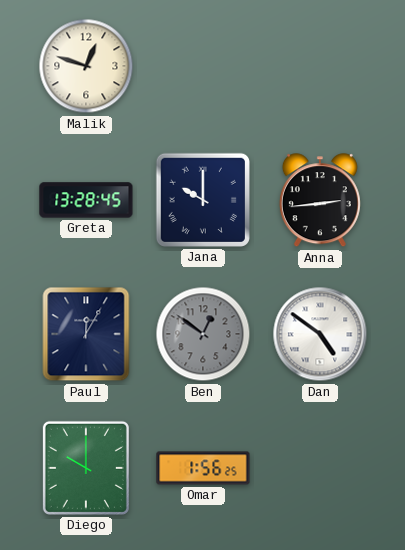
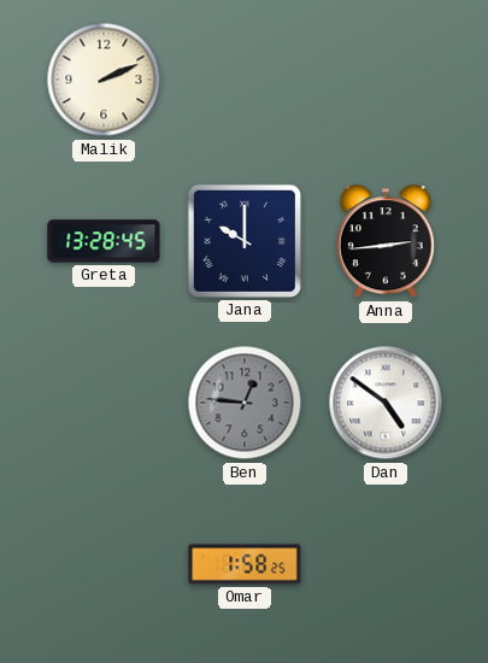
Malik: 12:48 -> 2:11 (104, 80)
Paul: 12:05 -> none (86, 334)
Ben: 12:51 -> 12:46 (245, 403)
Diego: 10:00 -> none (86, 468)
Omar: 1:56 -> 1:58 (245, 564)
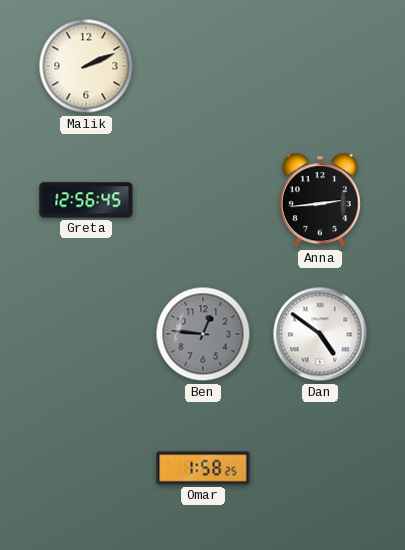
Greta: 13:28 -> 12:56 (86, 200)
Jana: 10:00 -> none (245, 241)
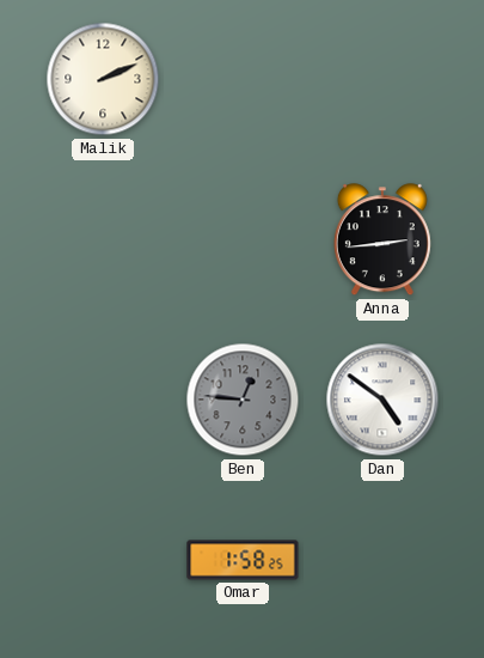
Greta: 12:56 -> none (86, 200)
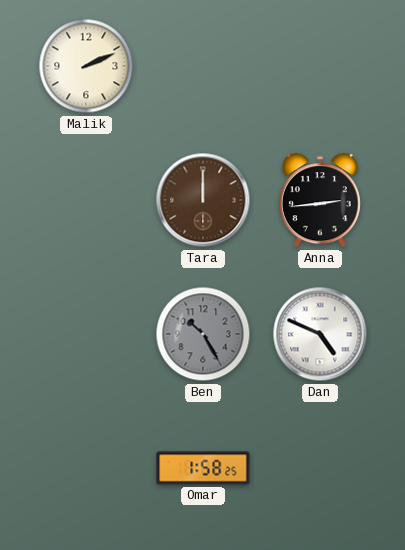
Tara: none -> 12:00 (203, 200)
Ben: 12:46 -> 10:25 (203, 334)
Dan: 4:51 -> 4:49 (320, 334)
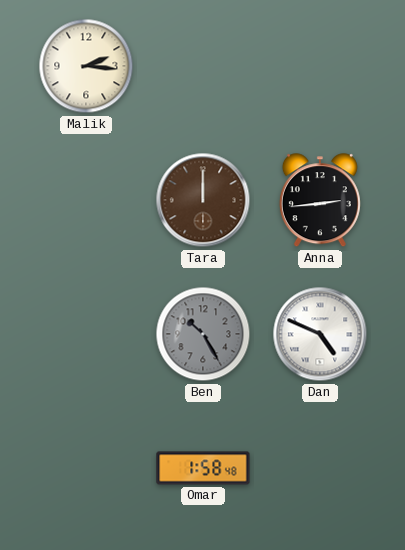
Malik: 2:11 -> 2:16 (86, 66)
Omar: 1:58:25 -> 1:58:48 (203, 468)
